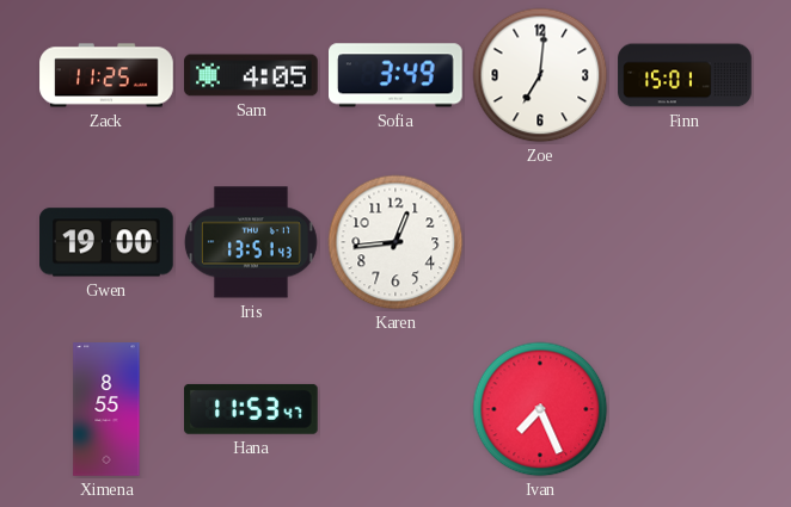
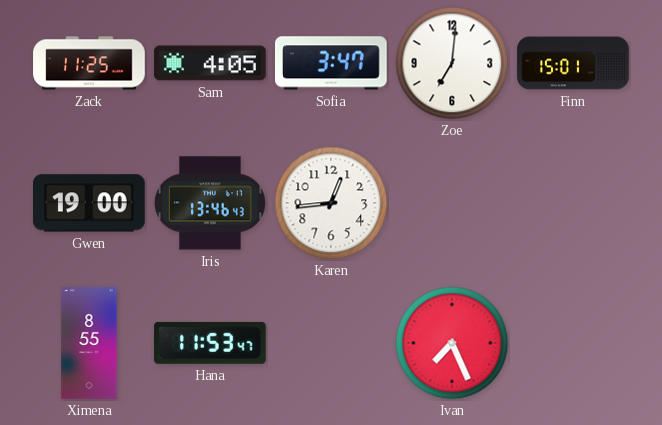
Sofia: 3:49 -> 3:47 (332, 63)
Iris: 13:51 -> 13:46 (210, 203)
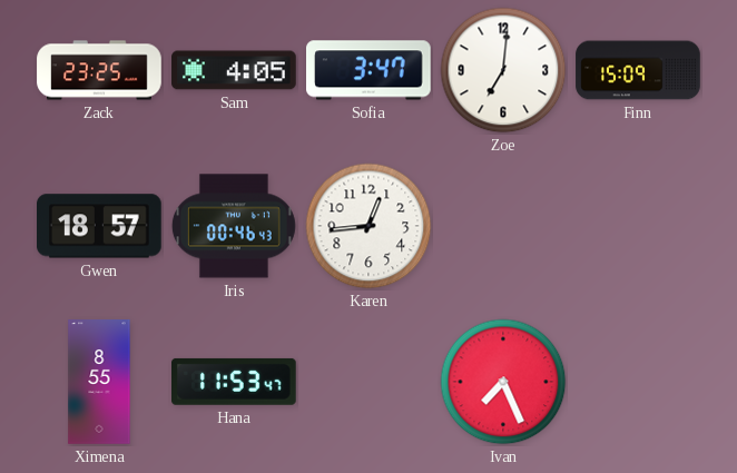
Zack: 11:25 -> 23:25 (99, 70)
Finn: 15:01 -> 15:09 (638, 70)
Gwen: 19:00 -> 18:57 (100, 226)
Iris: 13:46 -> 00:46 (234, 226)
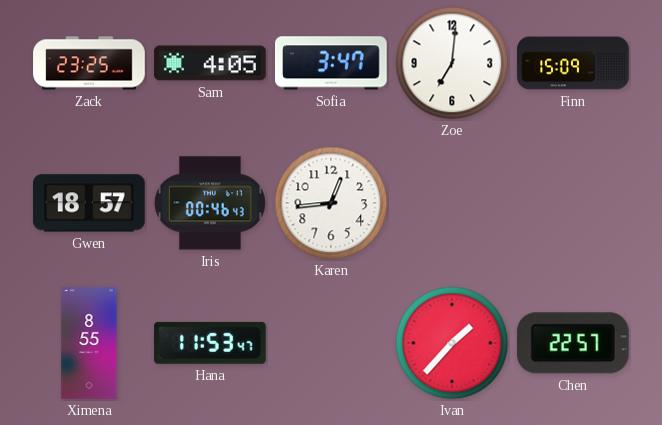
Ivan: 7:26 -> 1:37 (452, 343)
Chen: none -> 22:57 (573, 343)
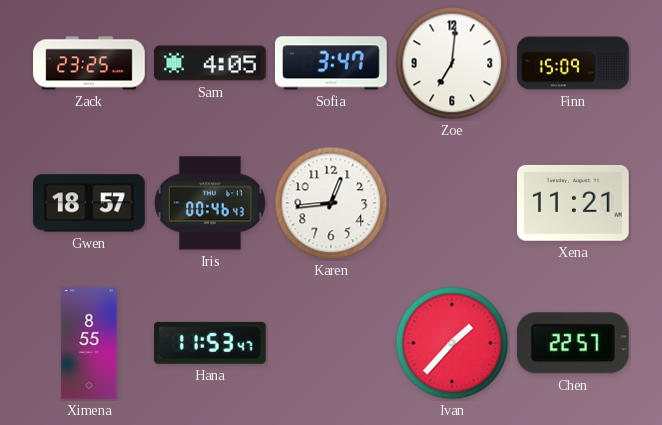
Xena: none -> 11:21 (574, 203)
